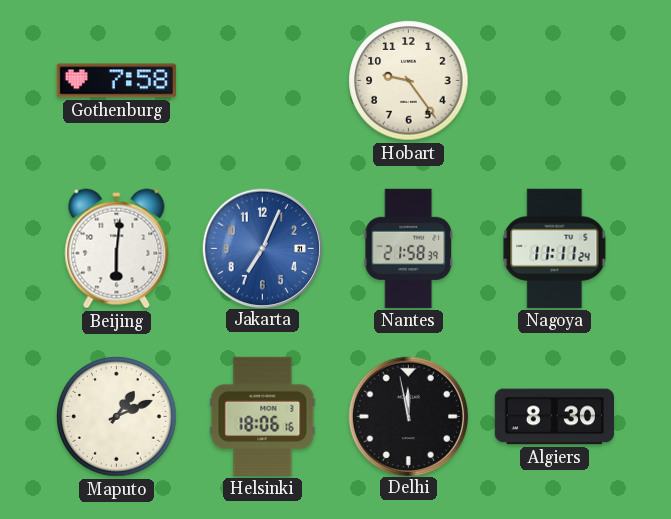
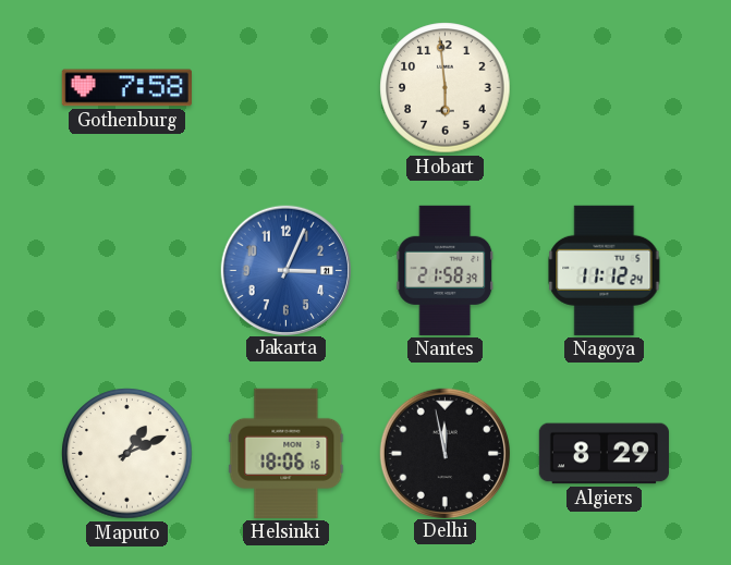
Hobart: 9:24 -> 5:59 (446, 88)
Beijing: 6:01 -> none (117, 249)
Jakarta: 7:04 -> 3:04 (285, 270)
Nagoya: 11:11 -> 11:12 (605, 270)
Algiers: 8:30 -> 8:29 (604, 454)
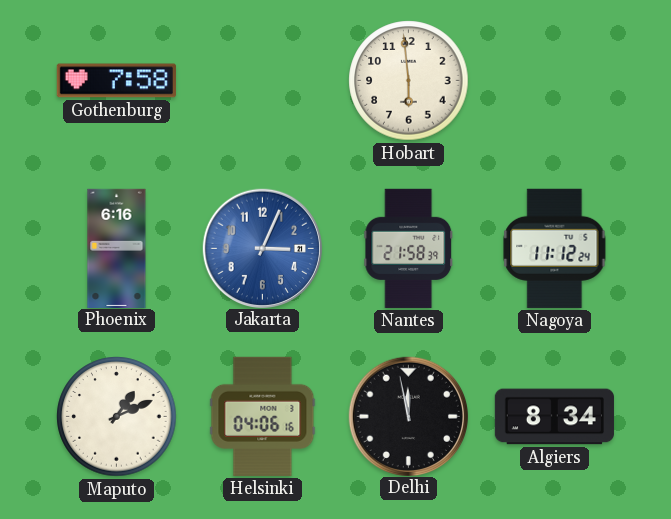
Phoenix: none -> 6:16 (117, 248)
Helsinki: 18:06 -> 04:06 (263, 416)
Algiers: 8:29 -> 8:34 (554, 417)
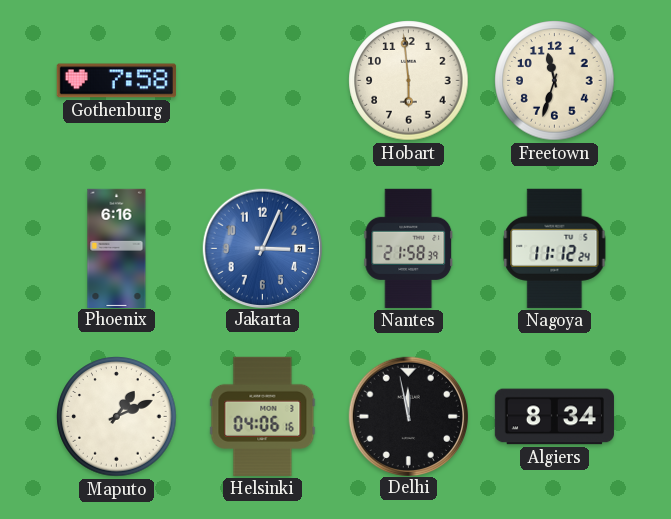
Freetown: none -> 11:33 (555, 81)
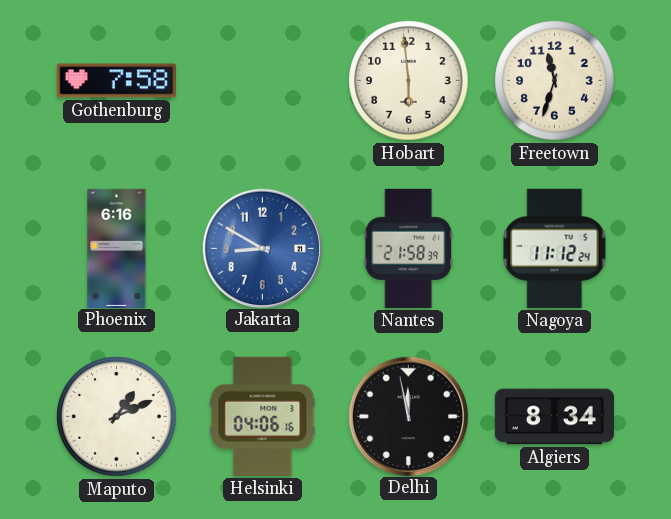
Jakarta: 3:04 -> 8:50 (262, 248)
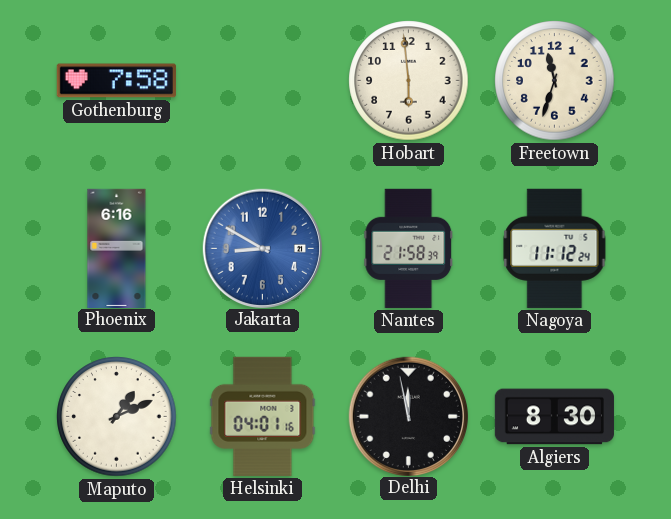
Helsinki: 04:06 -> 04:01 (263, 416)
Algiers: 8:34 -> 8:30 (554, 417)
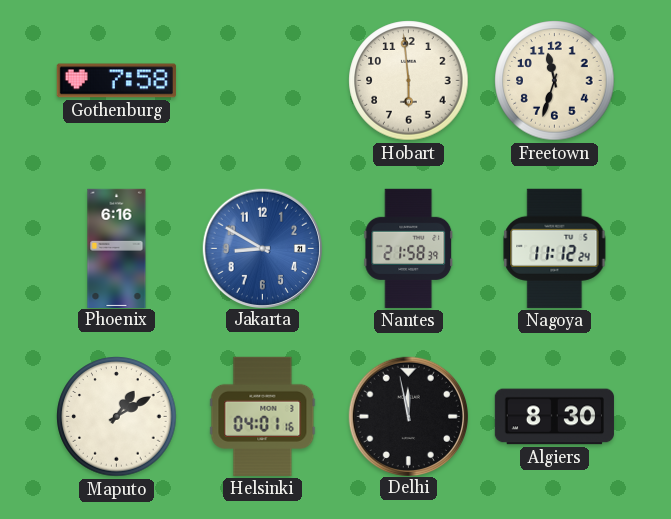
Maputo: 1:11 -> 1:10 (117, 417)
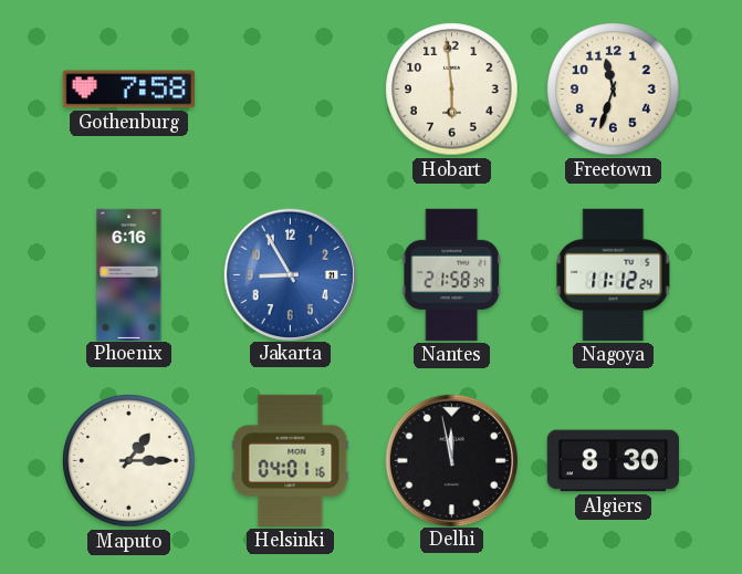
Jakarta: 8:50 -> 8:55 (290, 274)
Maputo: 1:10 -> 1:15 (129, 461)
